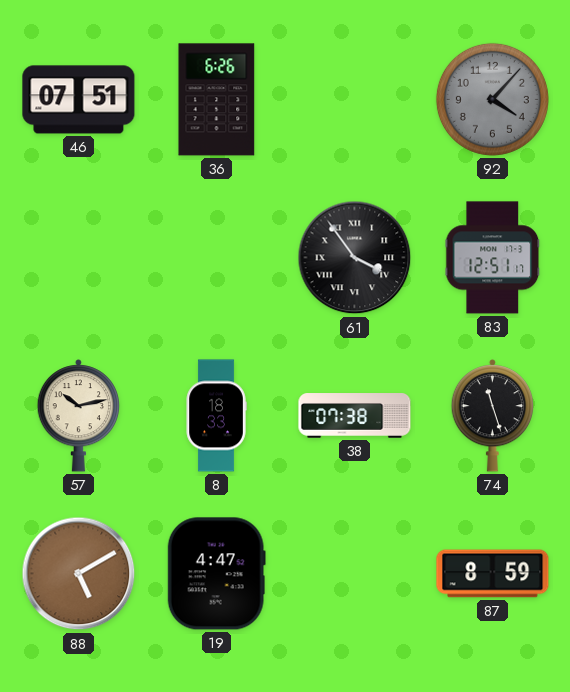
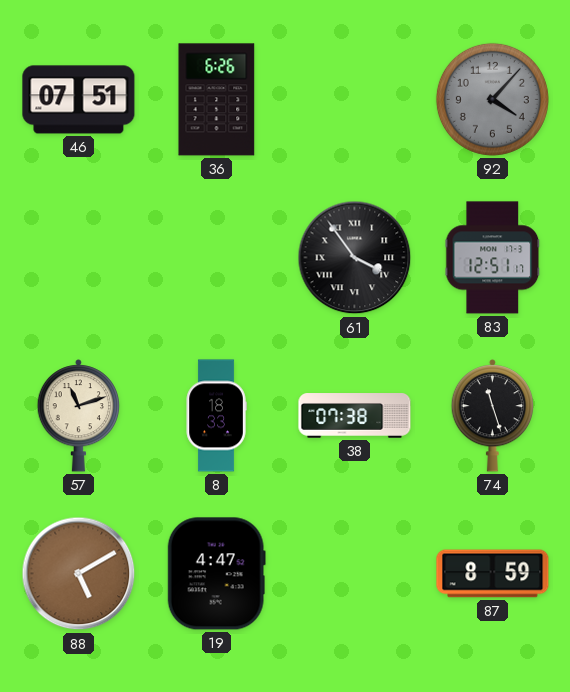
57: 10:13 -> 11:12 (79, 416)
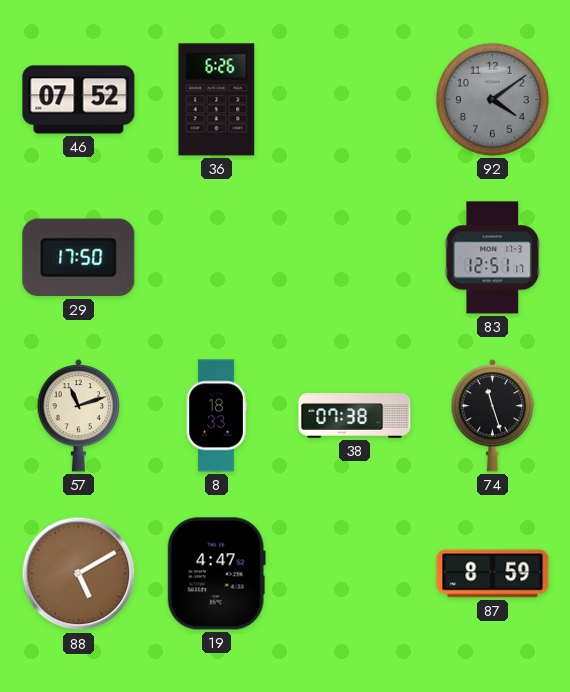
46: 07:51 -> 07:52 (79, 100)
92: 4:07 -> 4:09 (492, 99)
29: none -> 17:50 (79, 258)
61: 3:54 -> none (355, 258)
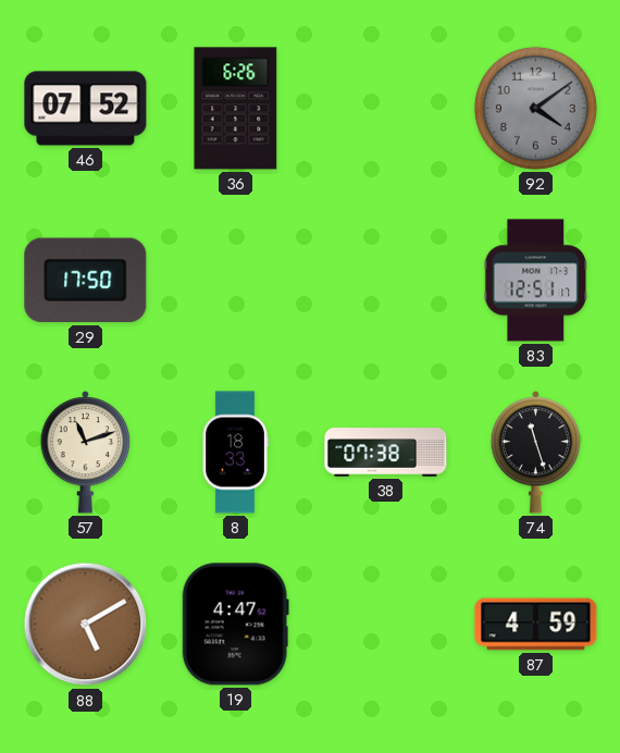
87: 8:59 -> 4:59 (536, 625)
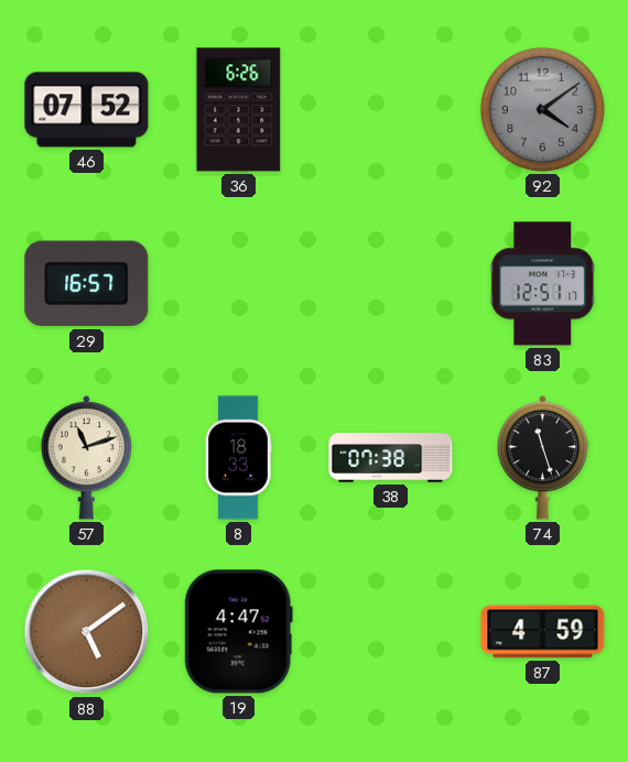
29: 17:50 -> 16:57 (87, 284)
88: 5:10 -> 5:09 (87, 632)
